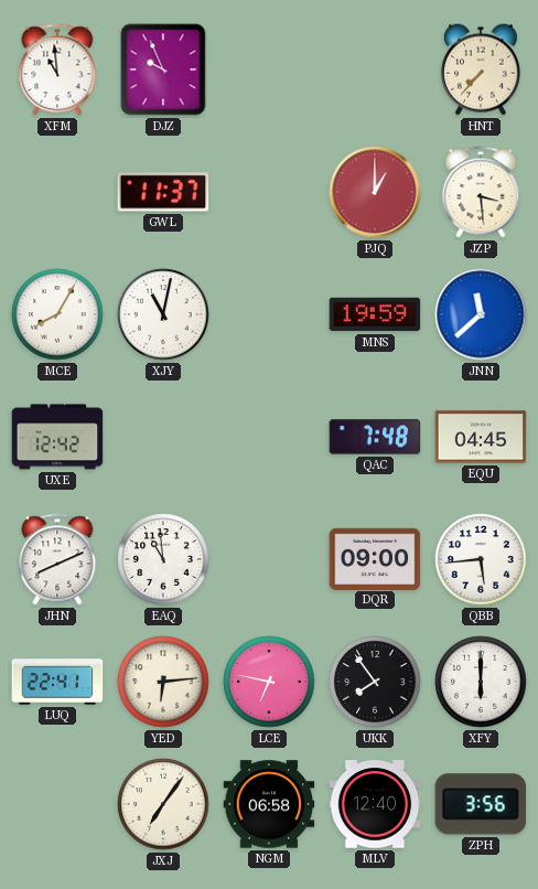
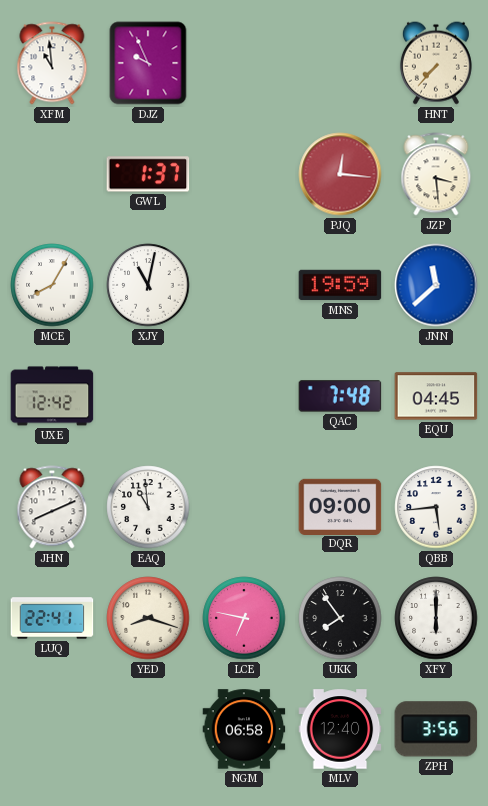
GWL: 11:37 -> 1:37 (148, 174)
PJQ: 1:00 -> 12:16 (340, 174)
YED: 6:14 -> 8:18 (148, 618)
JXJ: 7:06 -> none (163, 804)
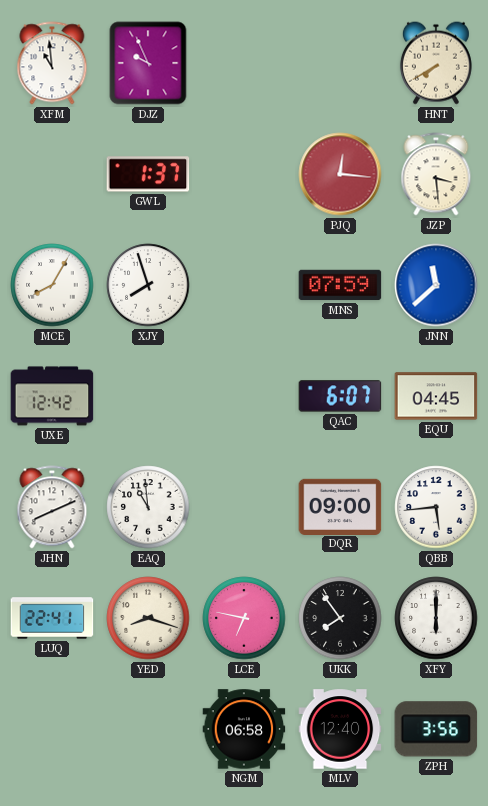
HNT: 7:37 -> 7:40 (436, 63)
XJY: 11:02 -> 7:57 (148, 285)
MNS: 19:59 -> 07:59 (340, 285)
QAC: 7:48 -> 6:07 (340, 396)
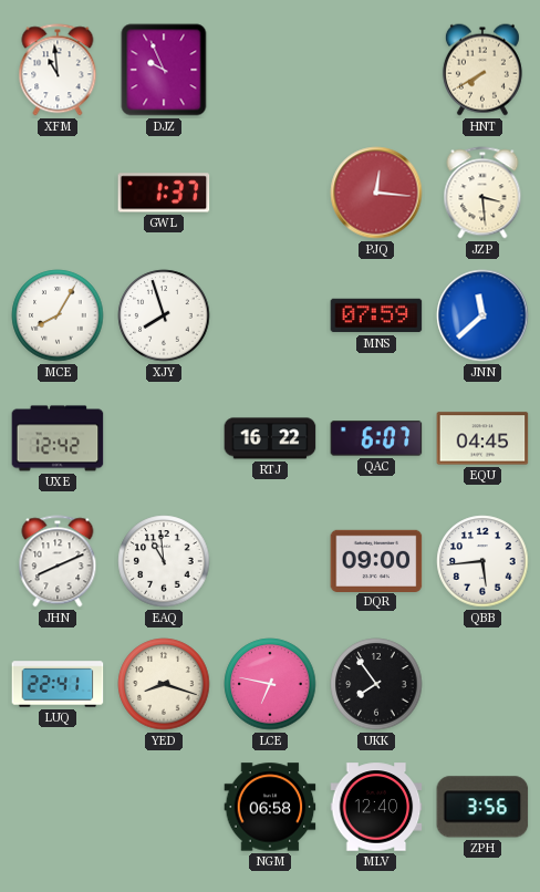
RTJ: none -> 16:22 (270, 438)
XFY: 6:00 -> none (436, 618)
